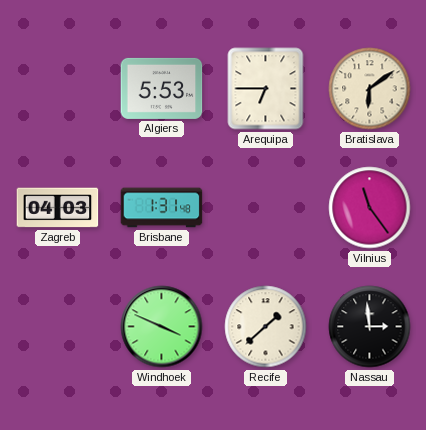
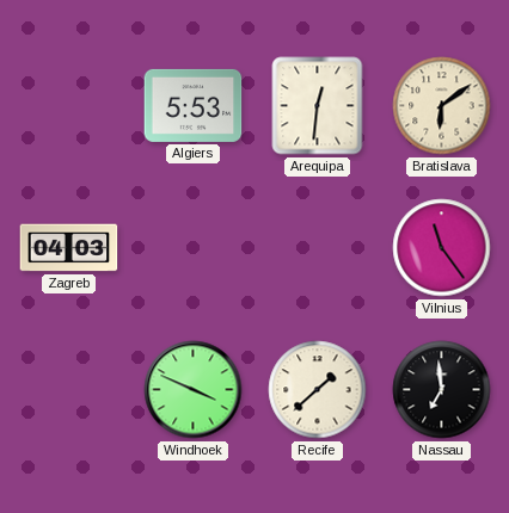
Arequipa: 6:45 -> 12:31 (318, 106)
Brisbane: 1:31 -> none (162, 208)
Nassau: 2:59 -> 6:59 (442, 390)
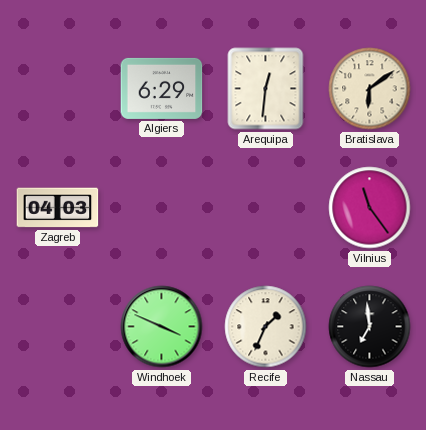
Algiers: 5:53 -> 6:29 (162, 88)
Recife: 1:38 -> 1:34 (266, 327)
